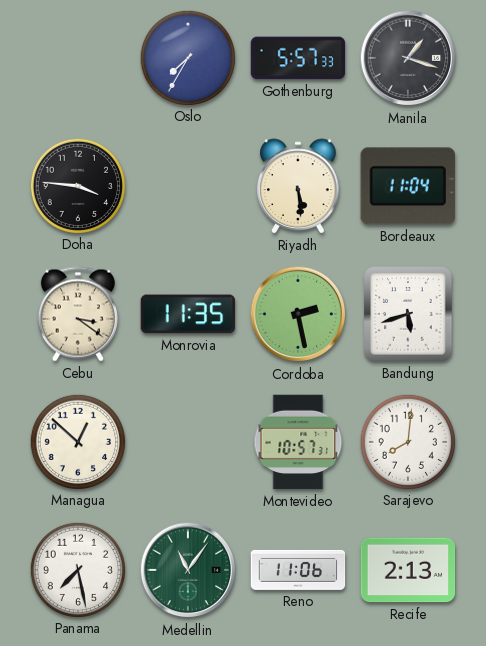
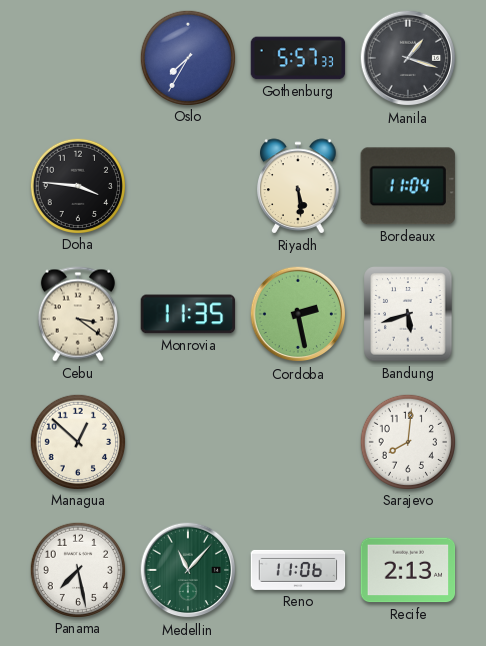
Montevideo: 10:57 -> none (298, 442)
Medellin: 11:06 -> 11:07 (188, 570)
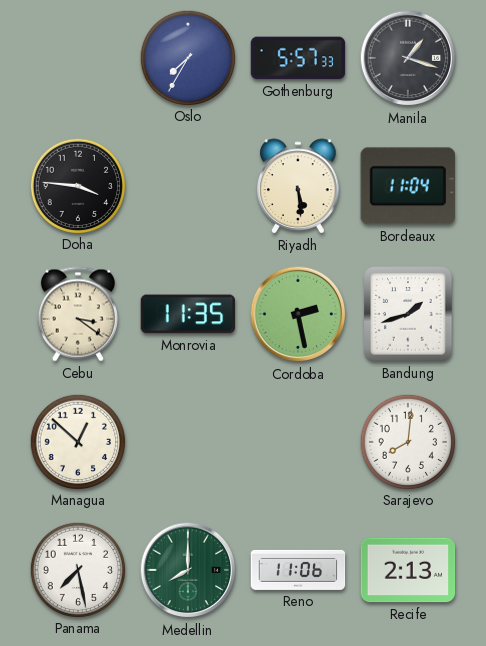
Bandung: 5:42 -> 1:42 (408, 314)
Medellin: 11:07 -> 8:00 (188, 570)
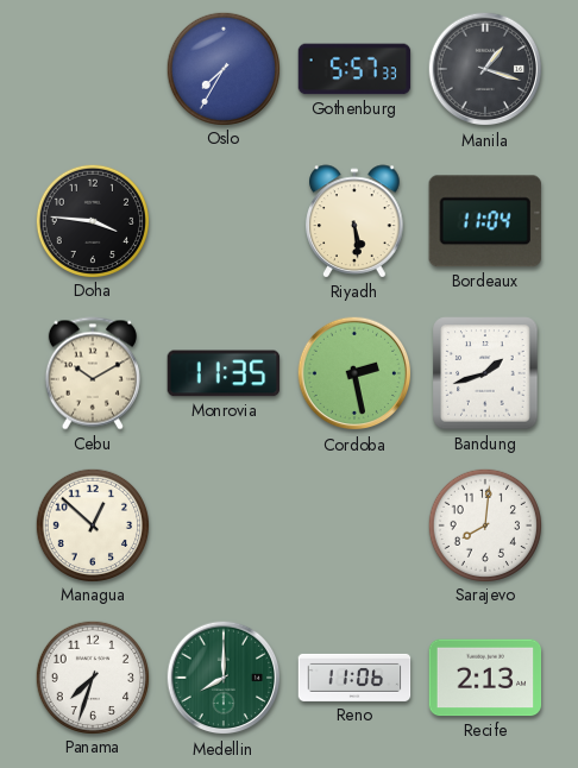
Cebu: 3:21 -> 10:10 (93, 373)
Panama: 7:28 -> 7:33 (92, 676)
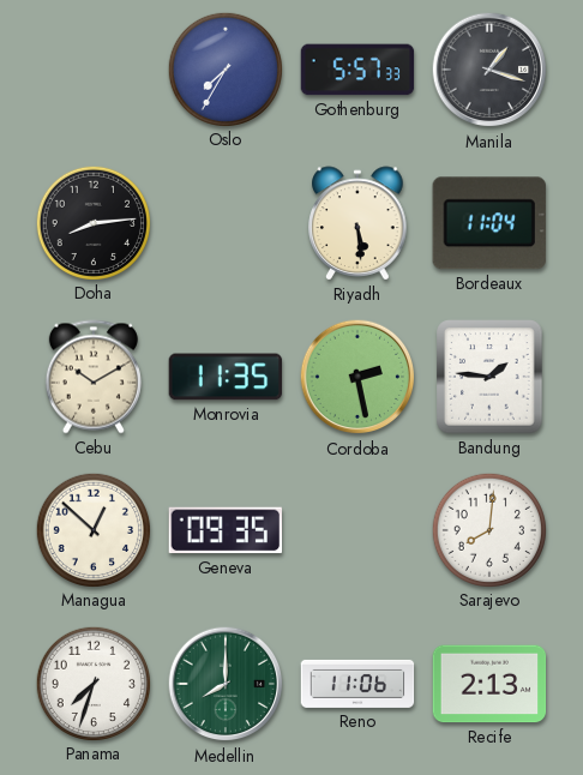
Doha: 3:46 -> 8:14 (92, 222)
Bandung: 1:42 -> 1:46 (489, 377)
Geneva: none -> 09:35 (224, 530)
